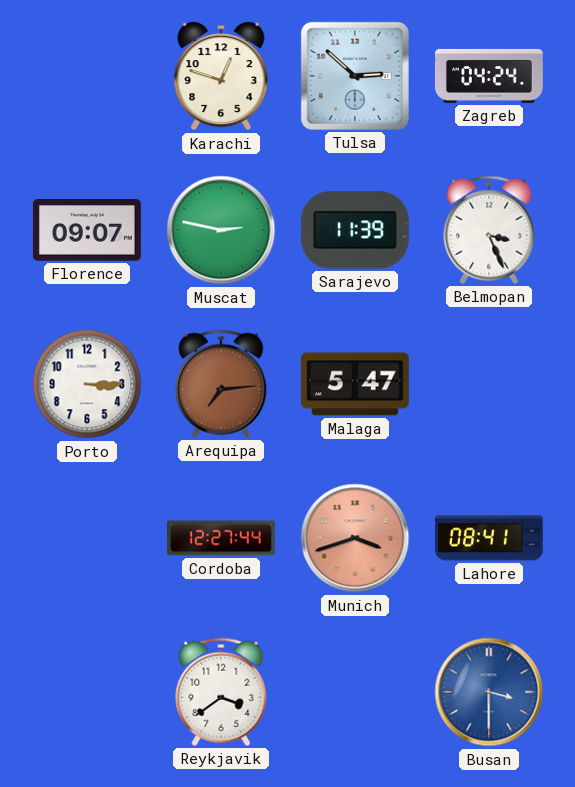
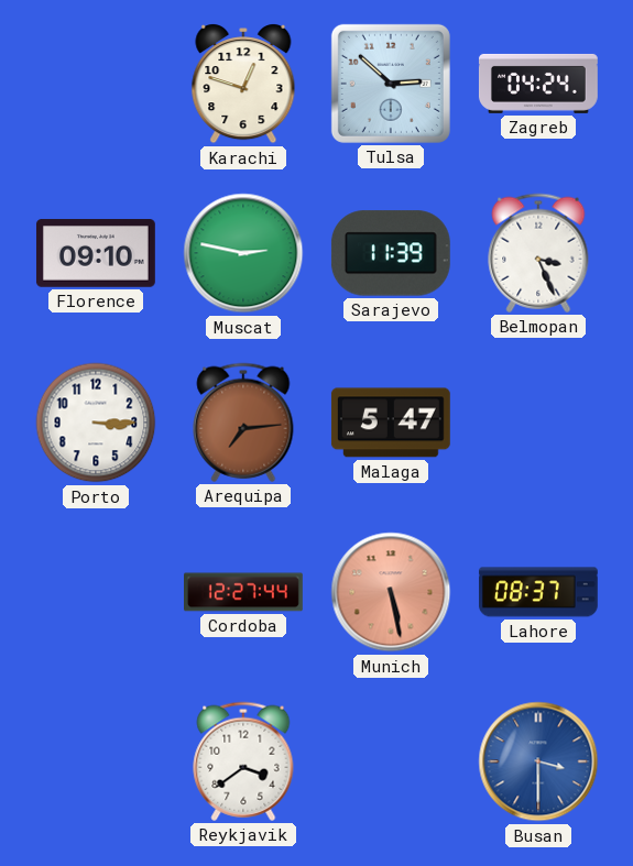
Florence: 09:07 -> 09:10 (96, 253)
Munich: 3:42 -> 5:28 (391, 592)
Lahore: 08:41 -> 08:37 (538, 592)
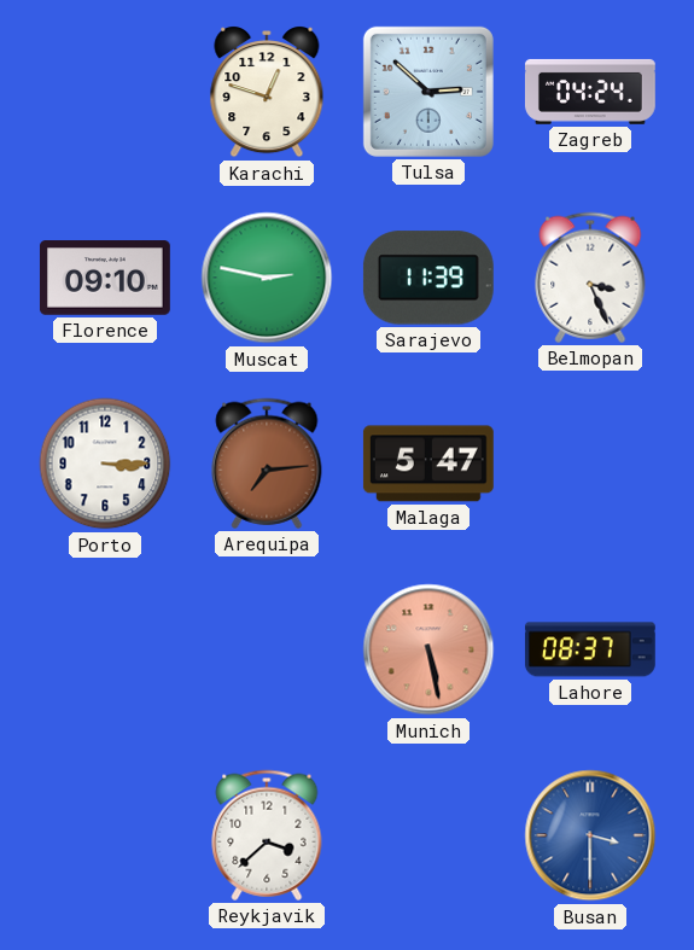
Cordoba: 12:27 -> none (244, 592)
Reykjavik: 3:39 -> 3:38 (267, 835)
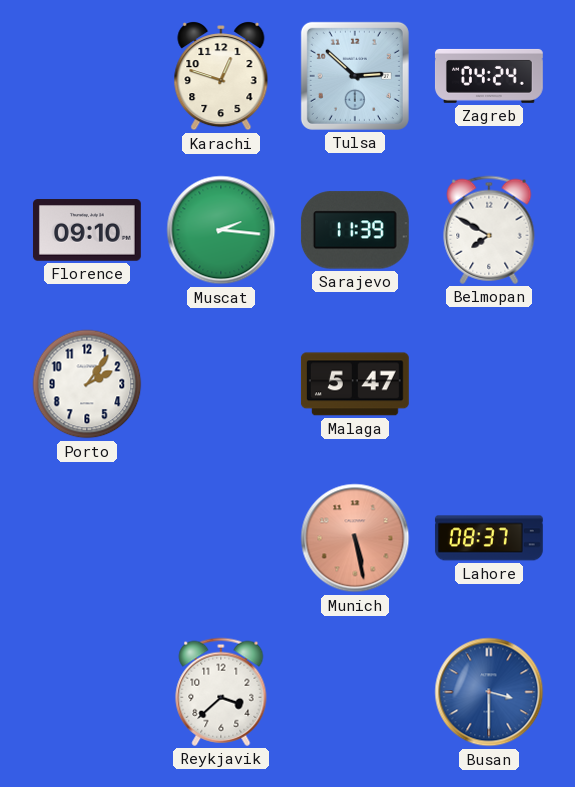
Muscat: 2:47 -> 2:16 (221, 230)
Belmopan: 3:26 -> 7:50 (489, 230)
Porto: 3:15 -> 2:06 (87, 384)
Arequipa: 7:14 -> none (267, 464)
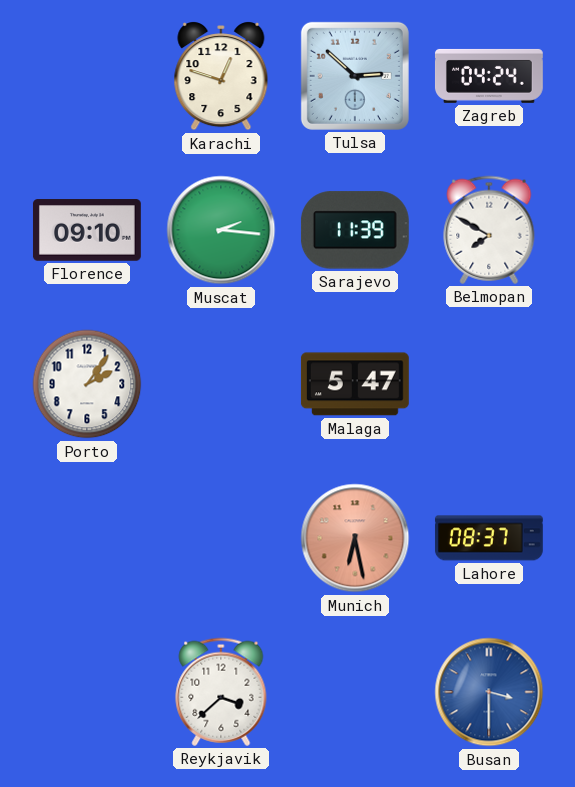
Munich: 5:28 -> 6:28 (355, 538)
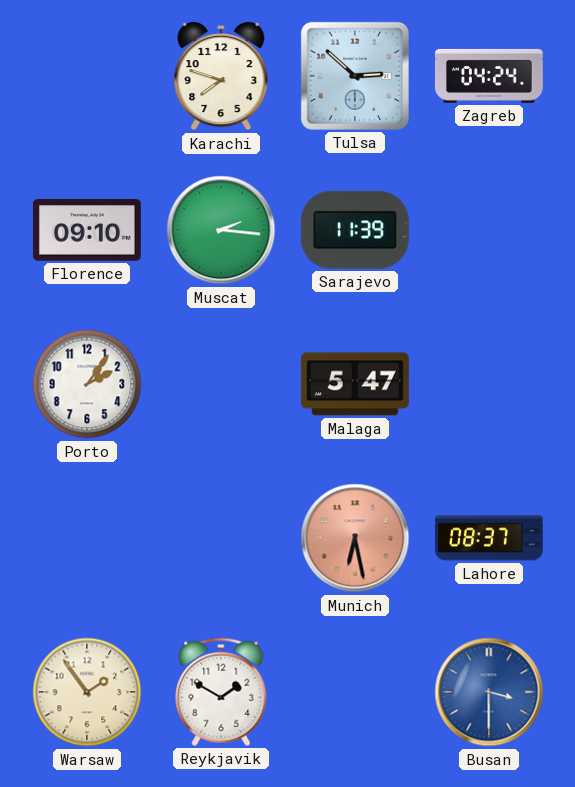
Karachi: 12:48 -> 7:48 (221, 77)
Belmopan: 7:50 -> none (489, 230)
Warsaw: none -> 1:54 (87, 692)
Reykjavik: 3:38 -> 1:50 (221, 692)
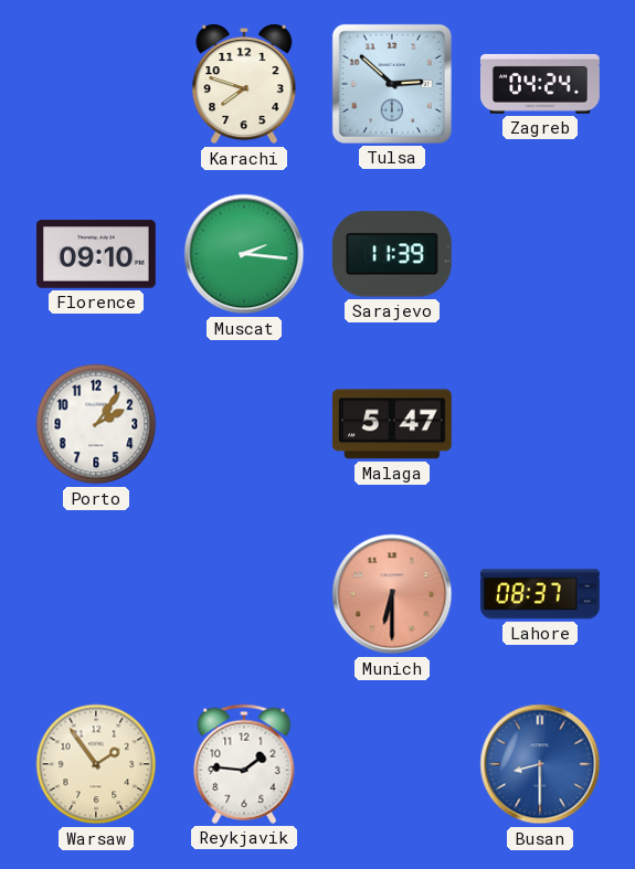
Munich: 6:28 -> 6:30 (392, 594)
Reykjavik: 1:50 -> 1:46 (244, 764)
Busan: 3:30 -> 8:30 (540, 764)
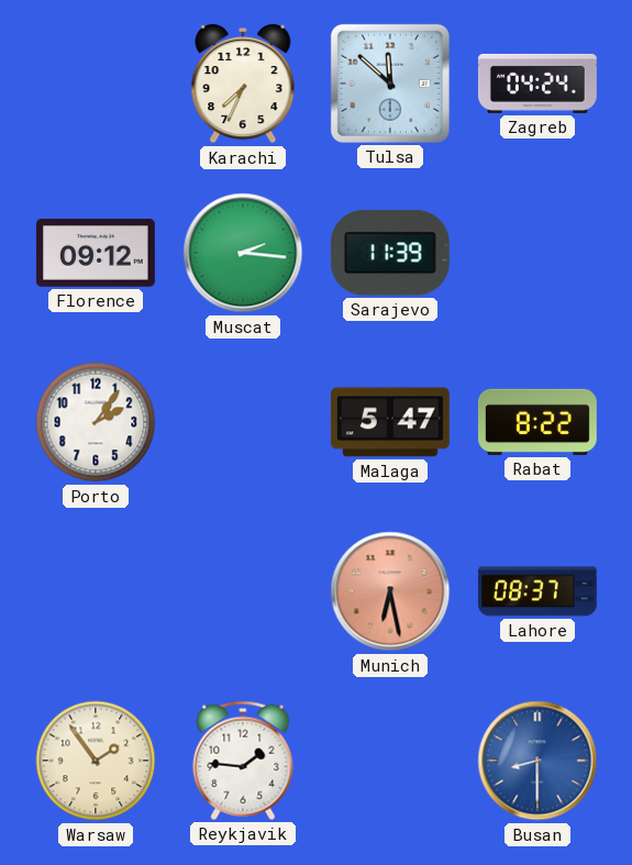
Karachi: 7:48 -> 7:34 (243, 85)
Tulsa: 2:52 -> 11:52 (390, 84)
Florence: 09:10 -> 09:12 (96, 253)
Rabat: none -> 8:22 (537, 422)
Munich: 6:30 -> 6:28 (390, 591)
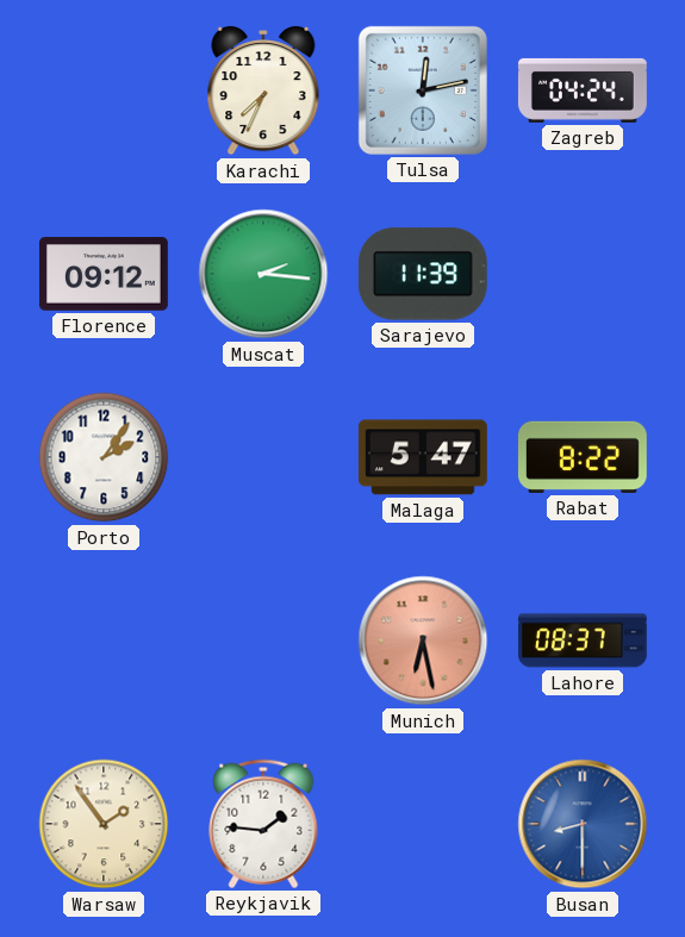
Tulsa: 11:52 -> 12:13 (423, 90)
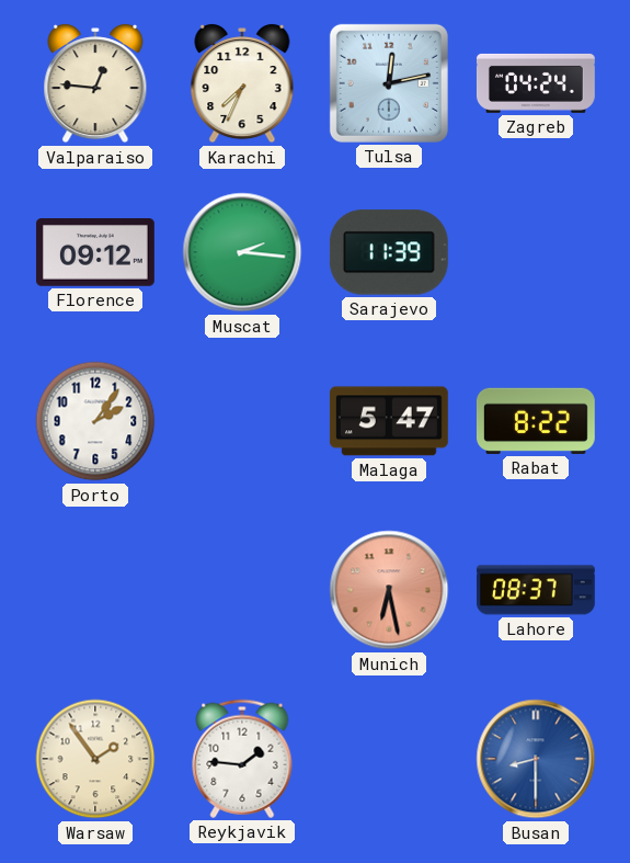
Valparaiso: none -> 12:46 (95, 84)
